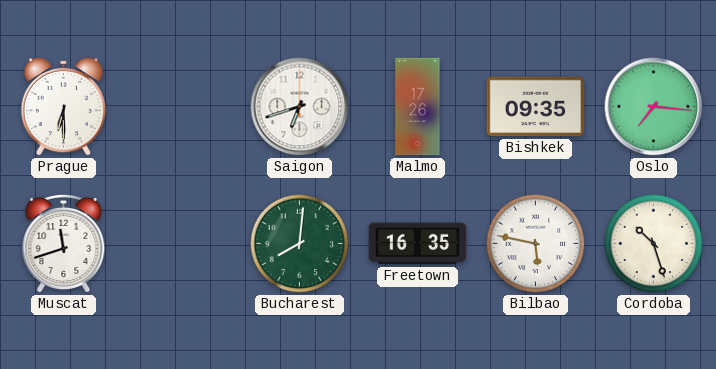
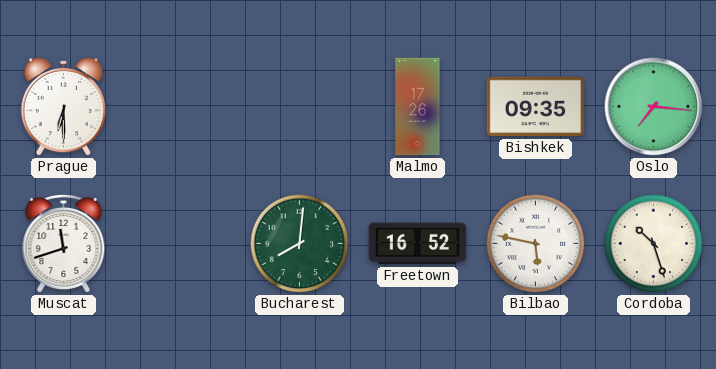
Saigon: 6:42 -> none (300, 107)
Freetown: 16:35 -> 16:52 (418, 244)
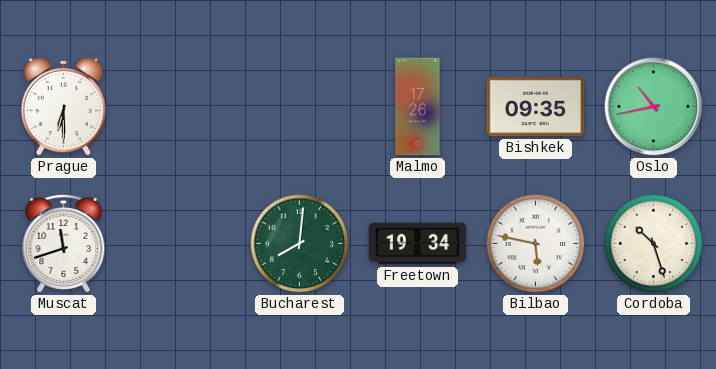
Oslo: 7:16 -> 10:43 (654, 107)
Freetown: 16:52 -> 19:34 (418, 244)
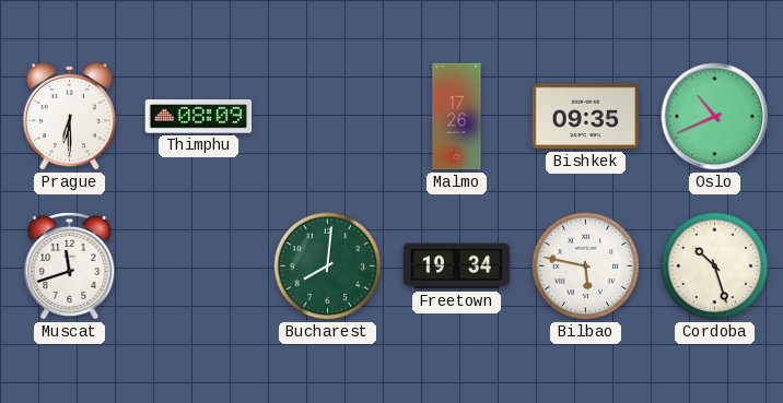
Thimphu: none -> 08:09 (199, 117)
Oslo: 10:43 -> 10:41 (715, 117)
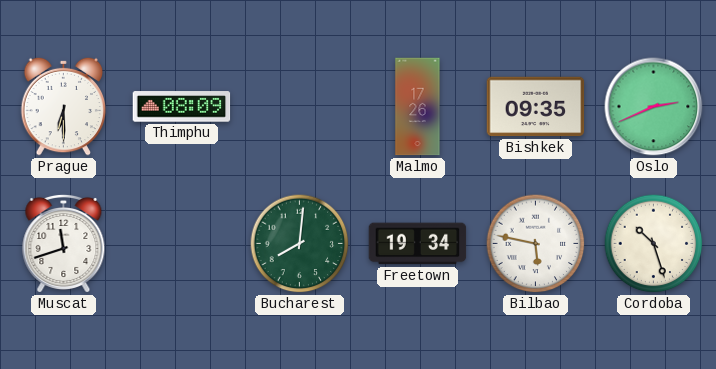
Oslo: 10:41 -> 2:41 (654, 107)
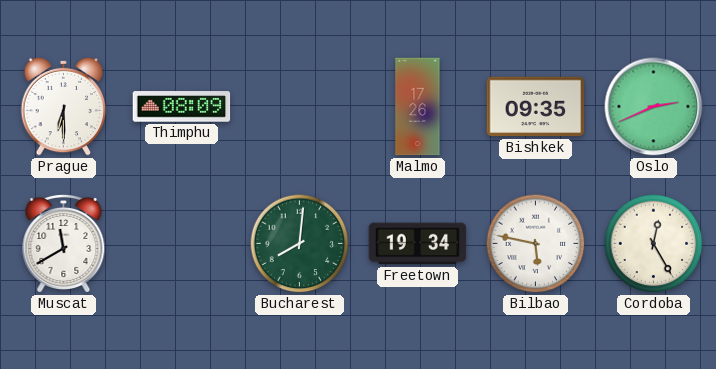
Muscat: 11:42 -> 11:40 (64, 243)
Cordoba: 10:27 -> 12:25 (654, 244)
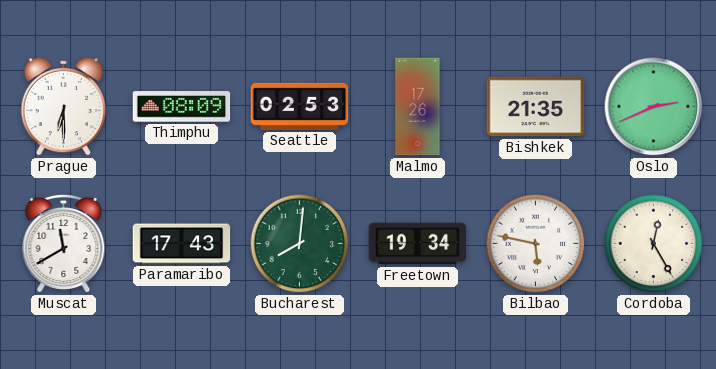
Seattle: none -> 02:53 (300, 106)
Bishkek: 09:35 -> 21:35 (536, 107)
Paramaribo: none -> 17:43 (182, 244)
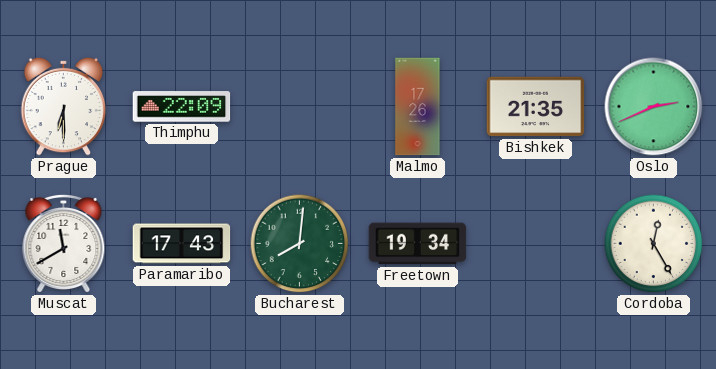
Thimphu: 08:09 -> 22:09 (182, 107)
Seattle: 02:53 -> none (300, 106)
Bilbao: 5:47 -> none (536, 244)
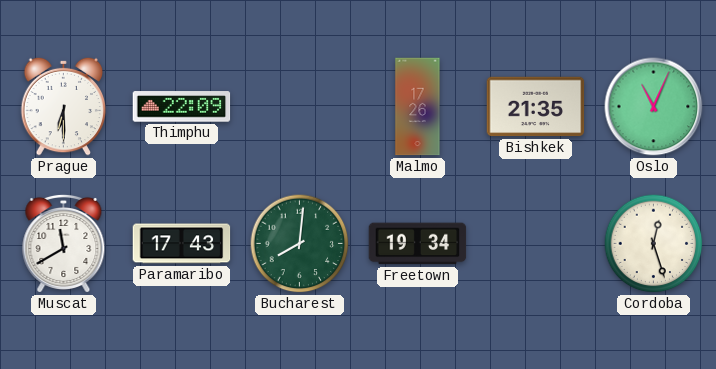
Oslo: 2:41 -> 11:04 (654, 107)
Cordoba: 12:25 -> 12:27 (654, 244)
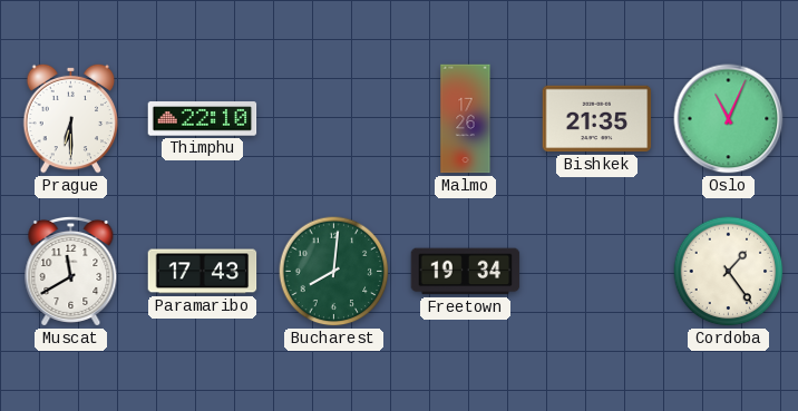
Thimphu: 22:09 -> 22:10 (203, 119)
Cordoba: 12:27 -> 1:24 (729, 272)
